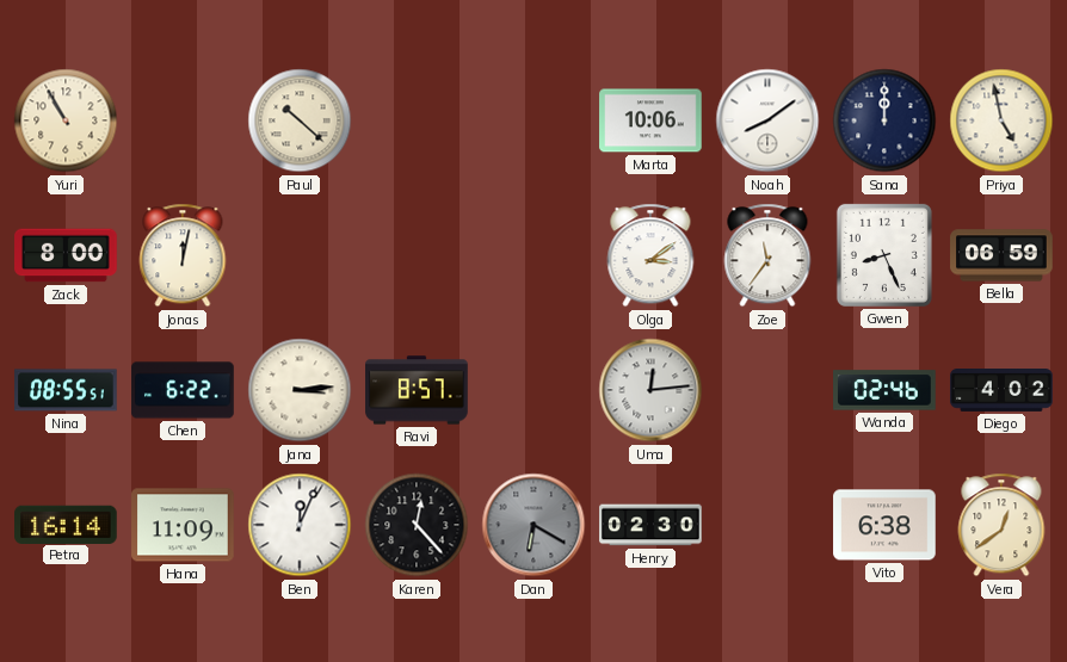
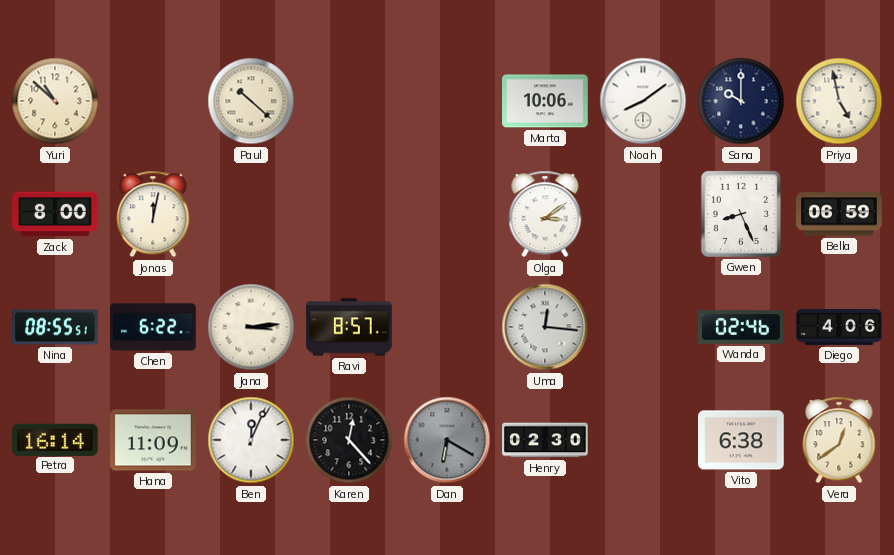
Yuri: 10:55 -> 10:52 (55, 101)
Sana: 12:00 -> 10:00 (741, 101)
Zoe: 11:36 -> none (767, 255)
Uma: 12:14 -> 12:16 (545, 327)
Diego: 4:02 -> 4:06 (839, 328)
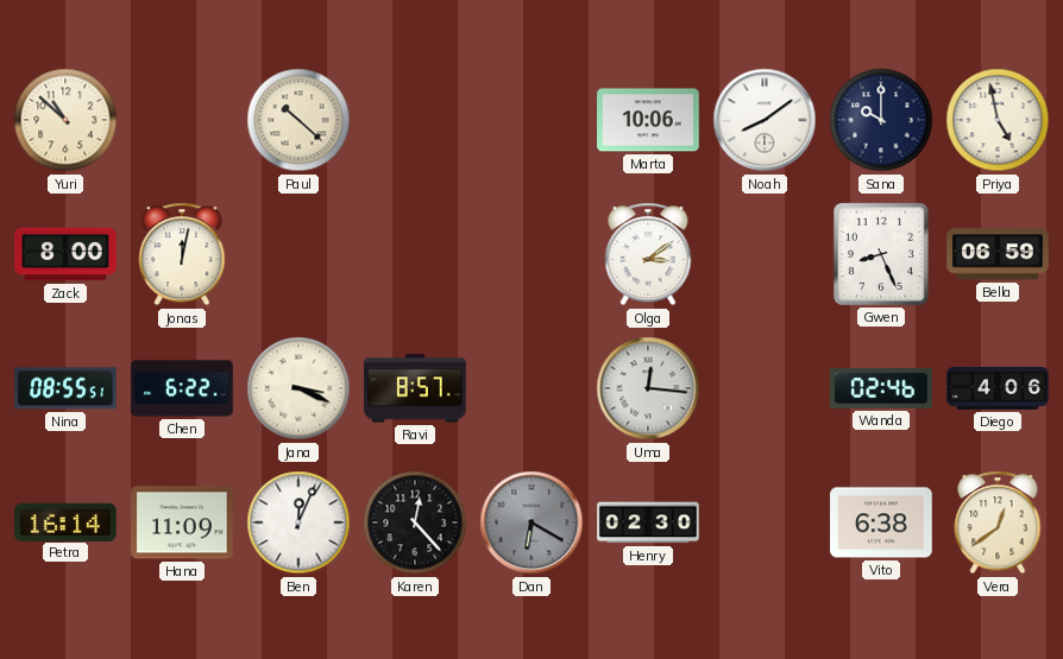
Jana: 3:14 -> 3:19 (298, 388)
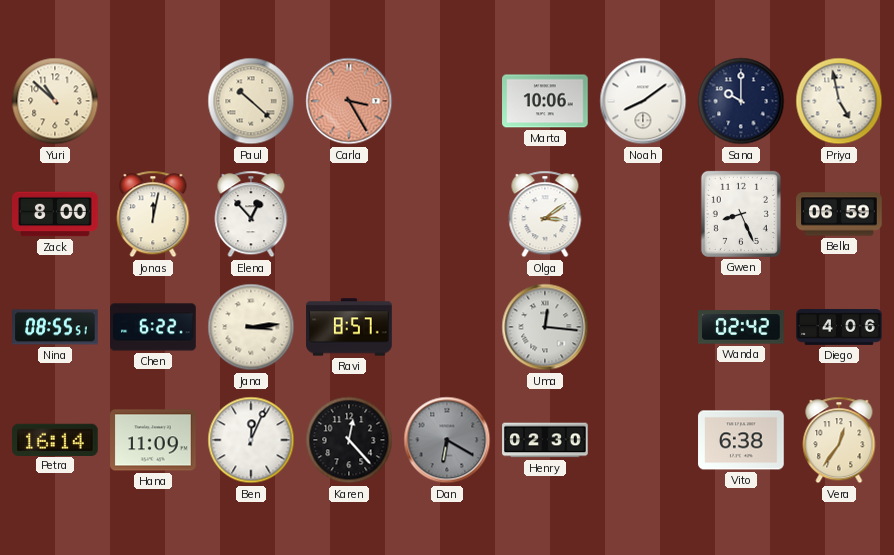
Carla: none -> 3:25 (349, 101)
Elena: none -> 12:53 (251, 214)
Jana: 3:19 -> 3:14 (251, 327)
Wanda: 02:46 -> 02:42 (741, 327)
Vera: 12:39 -> 12:36 (839, 440)
